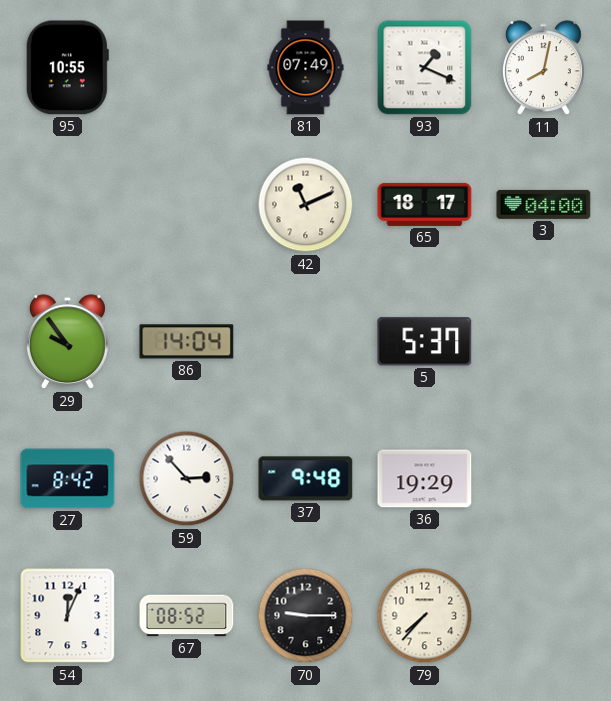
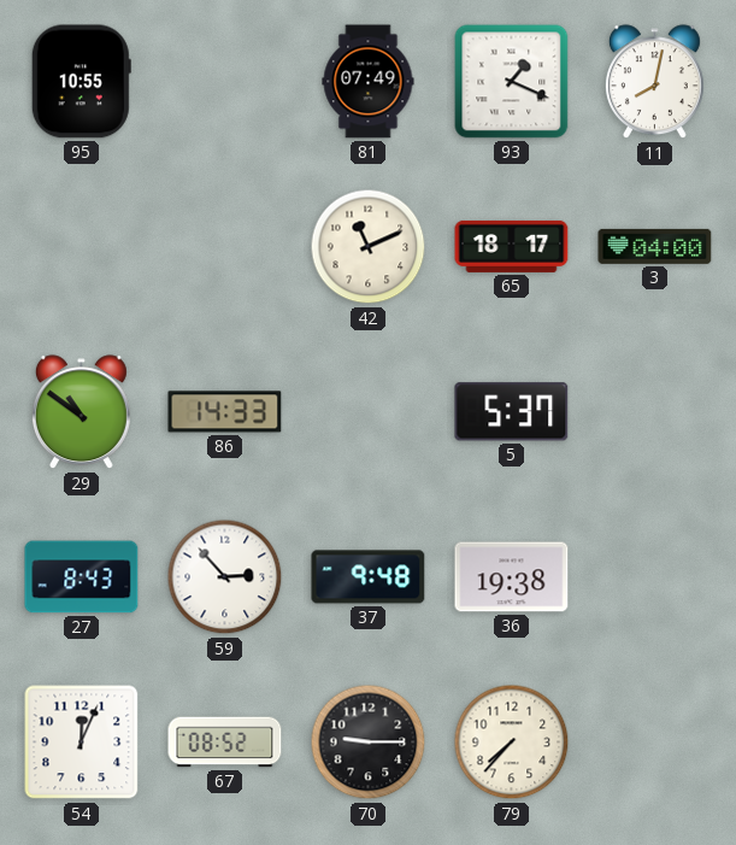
29: 9:54 -> 10:51 (81, 412)
86: 14:04 -> 14:33 (225, 412)
27: 8:42 -> 8:43 (82, 577)
36: 19:29 -> 19:38 (512, 577)
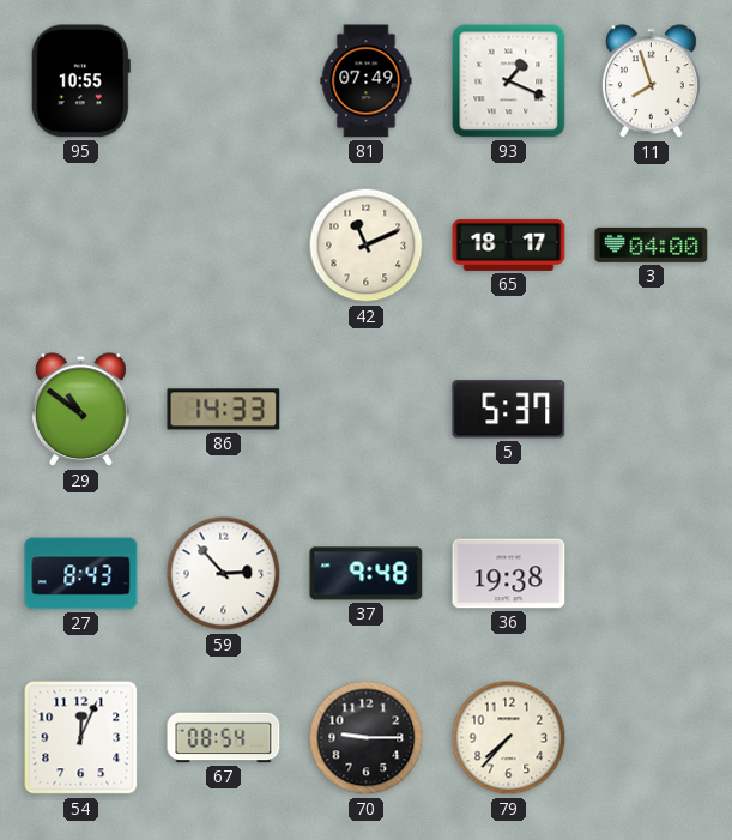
11: 8:02 -> 7:57 (651, 81)
67: 08:52 -> 08:54 (224, 738)
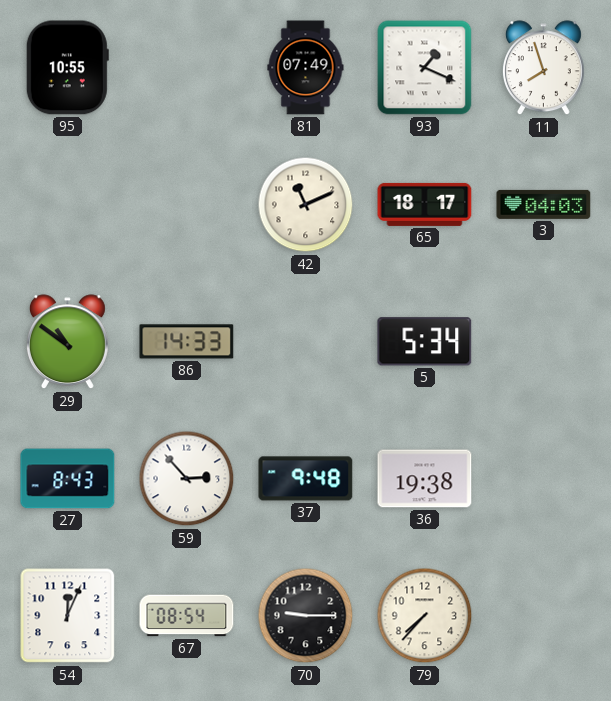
3: 04:00 -> 04:03 (544, 204)
5: 5:37 -> 5:34 (425, 342)
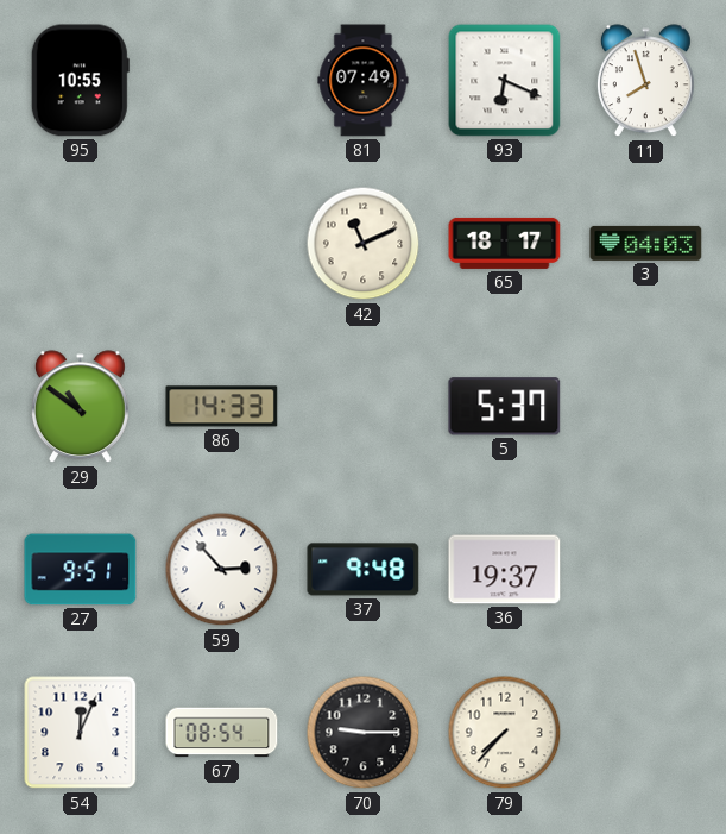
93: 1:19 -> 6:19 (505, 81)
5: 5:34 -> 5:37 (505, 407)
27: 8:43 -> 9:51 (81, 570)
36: 19:38 -> 19:37 (505, 570)
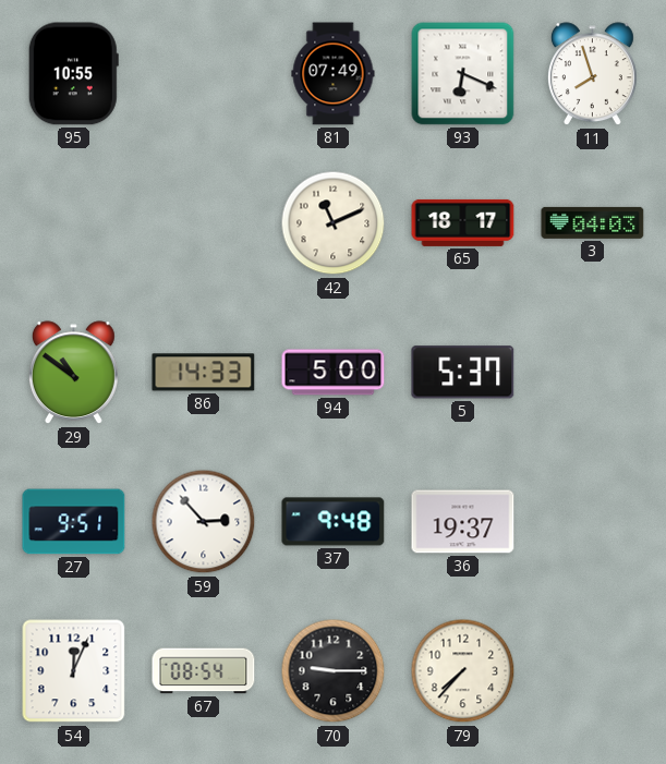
94: none -> 5:00 (334, 373)
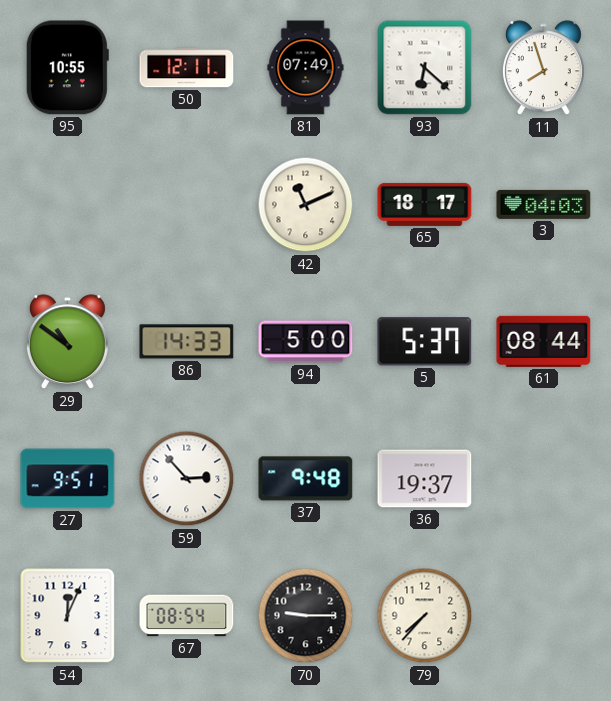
50: none -> 12:11 (187, 68)
93: 6:19 -> 6:22 (425, 68)
61: none -> 08:44 (544, 341)
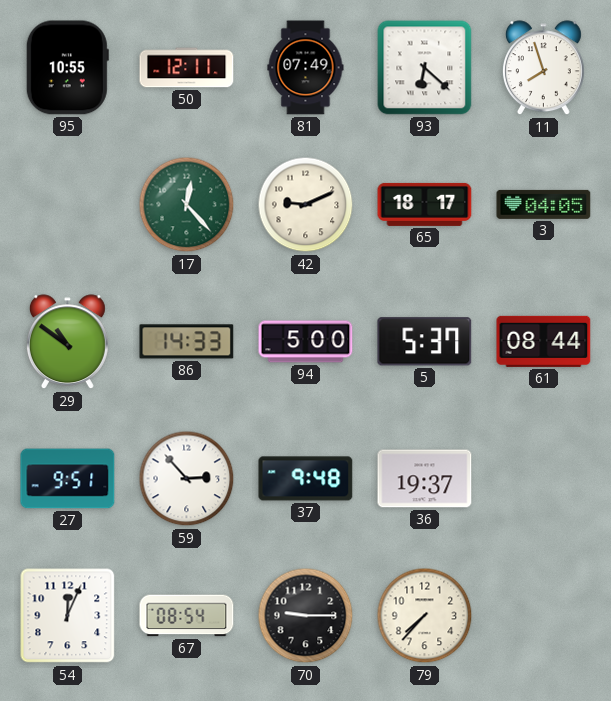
17: none -> 12:23 (187, 205)
42: 11:11 -> 9:11 (306, 205)
3: 04:03 -> 04:05 (544, 204)
